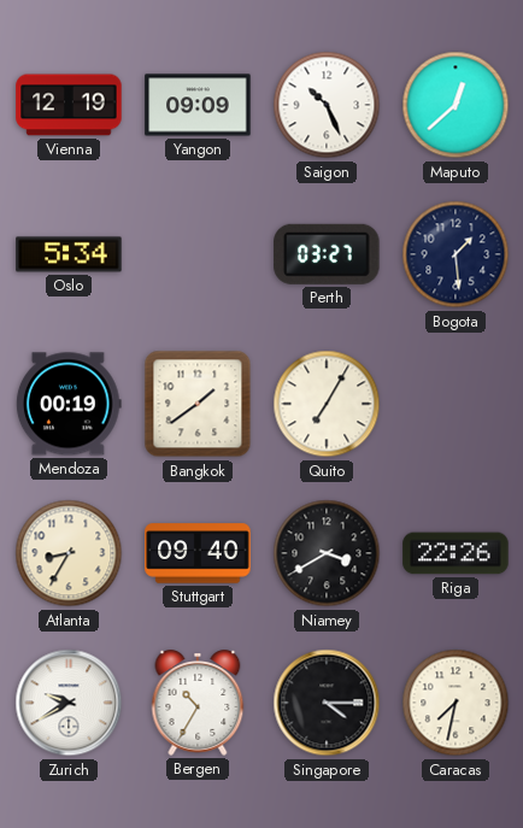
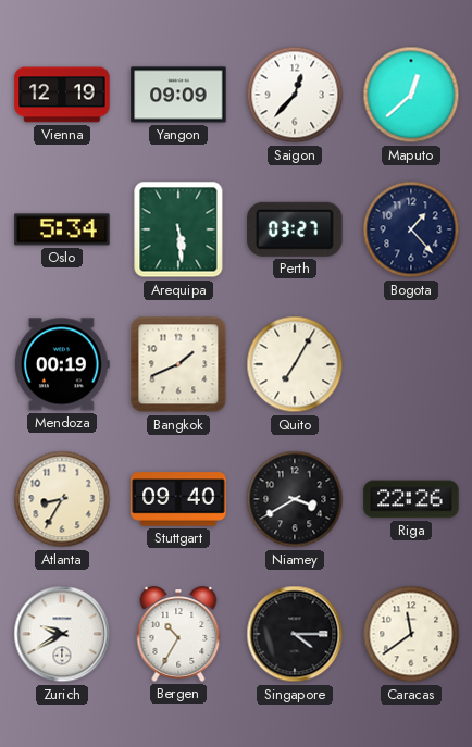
Saigon: 10:26 -> 12:37 (295, 95)
Arequipa: none -> 5:29 (178, 229)
Bogota: 1:29 -> 1:23 (411, 229)
Bangkok: 1:39 -> 1:41 (178, 364)
Caracas: 7:32 -> 11:39 (411, 634)
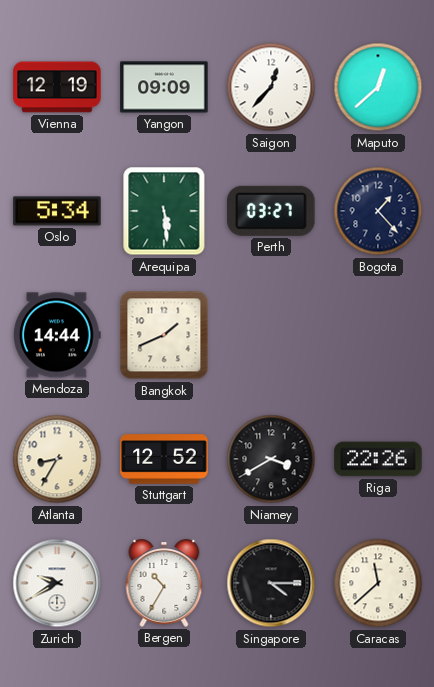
Mendoza: 00:19 -> 14:44 (57, 335)
Quito: 7:05 -> none (295, 364)
Stuttgart: 09:40 -> 12:52 (164, 459)
Caracas: 11:39 -> 11:38 (378, 583)
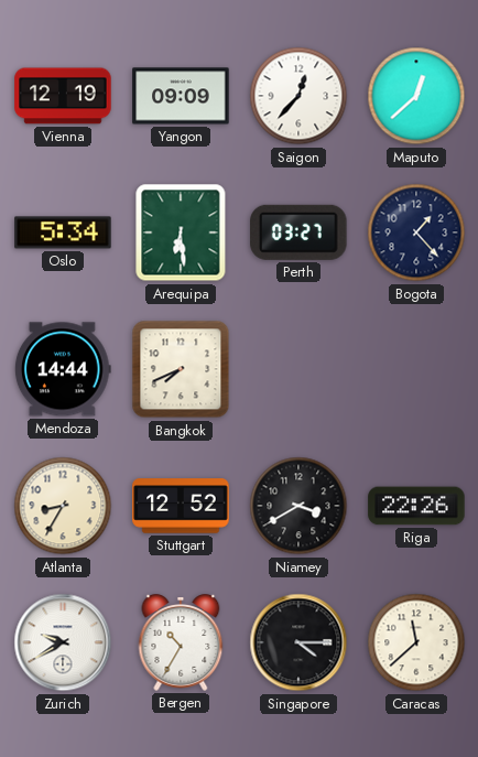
Arequipa: 5:29 -> 6:29 (181, 232)
Bangkok: 1:41 -> 7:41 (181, 369)
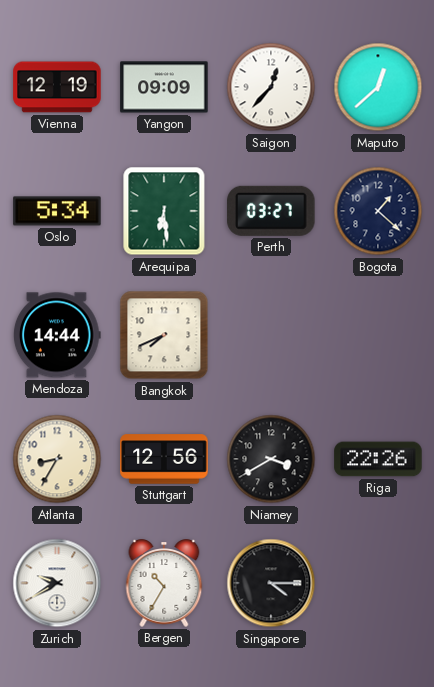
Bogota: 1:23 -> 1:22 (378, 211)
Stuttgart: 12:52 -> 12:56 (164, 459)
Caracas: 11:38 -> none (416, 642)
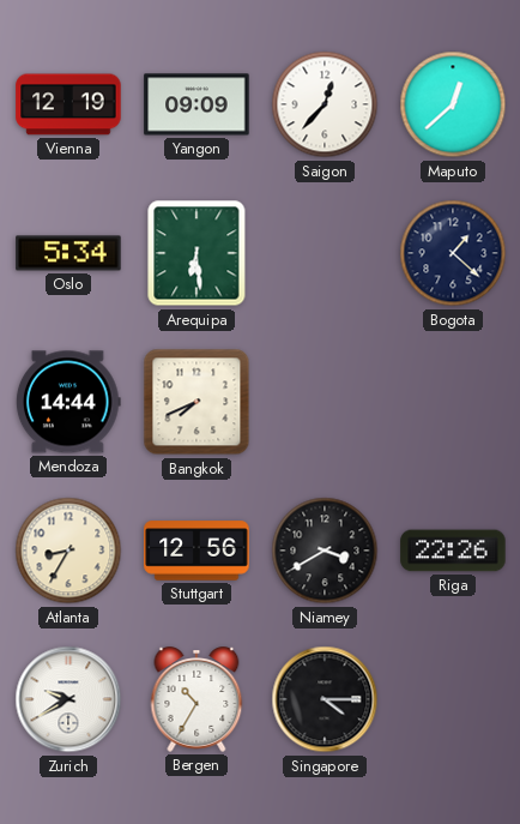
Perth: 03:27 -> none (271, 211)
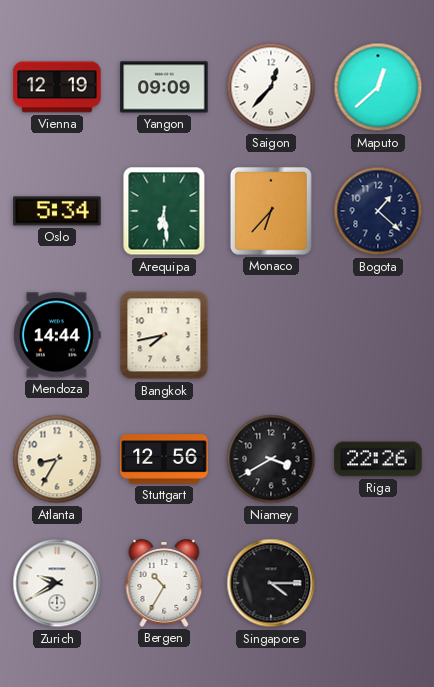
Monaco: none -> 6:37 (271, 211)
Bangkok: 7:41 -> 7:43 (164, 335)
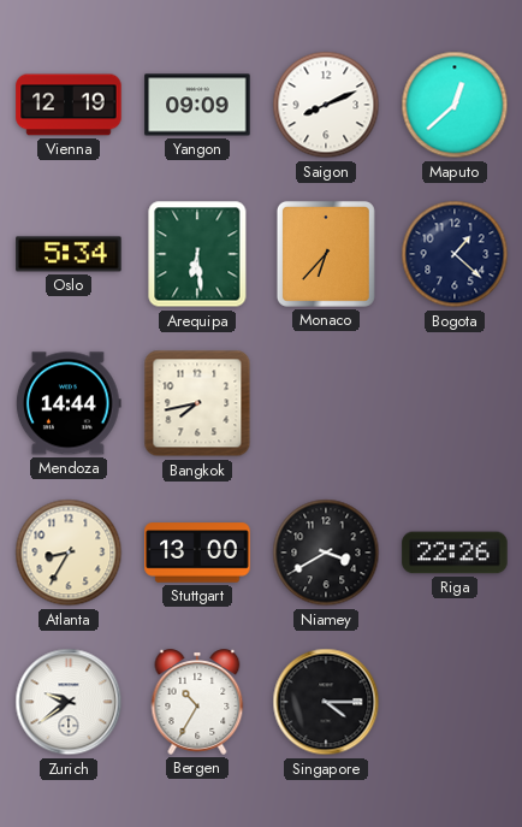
Saigon: 12:37 -> 8:11 (326, 105)
Stuttgart: 12:56 -> 13:00 (197, 553)
Zurich: 9:40 -> 9:39 (69, 702)
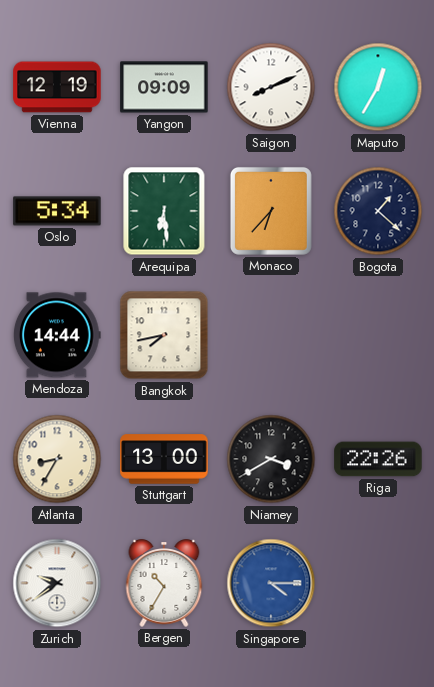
Maputo: 12:38 -> 12:35 (378, 87)
Singapore dial: black -> blue (271, 583)
